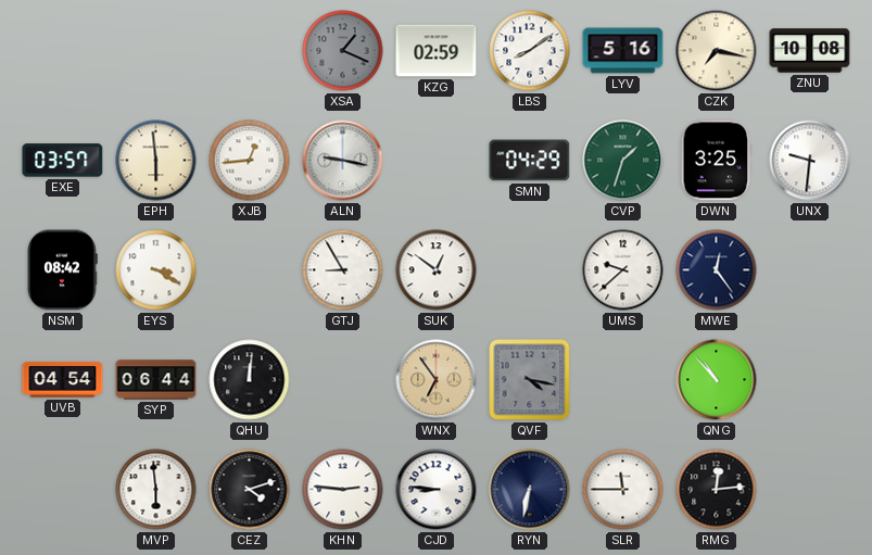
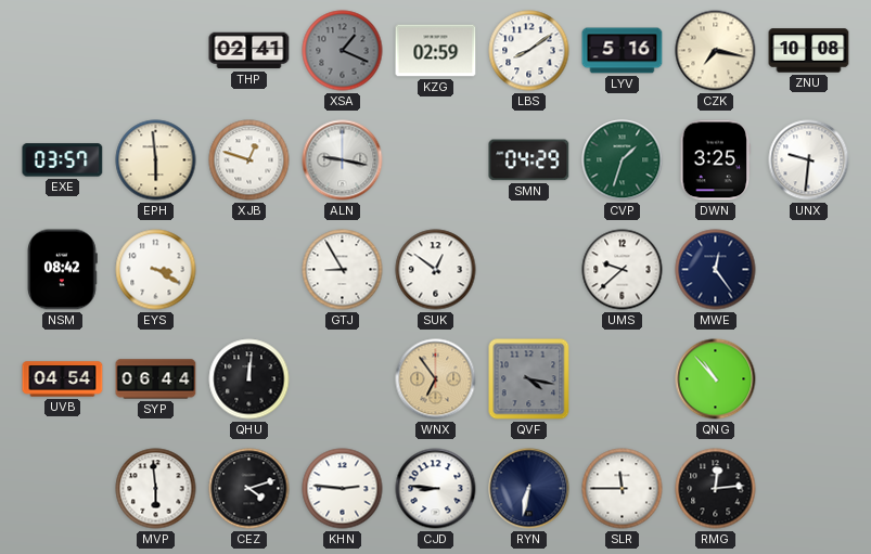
THP: none -> 02:41 (249, 51)
XJB: 12:44 -> 12:48 (249, 160)
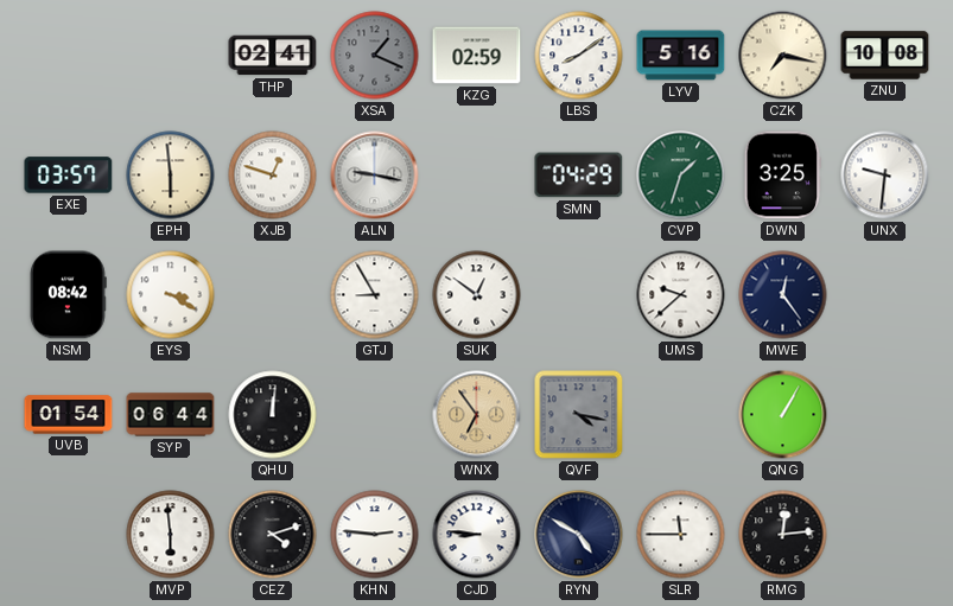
UVB: 04:54 -> 01:54 (69, 415)
QNG: 10:53 -> 1:05 (783, 415)
RYN: 6:32 -> 4:50 (579, 535)
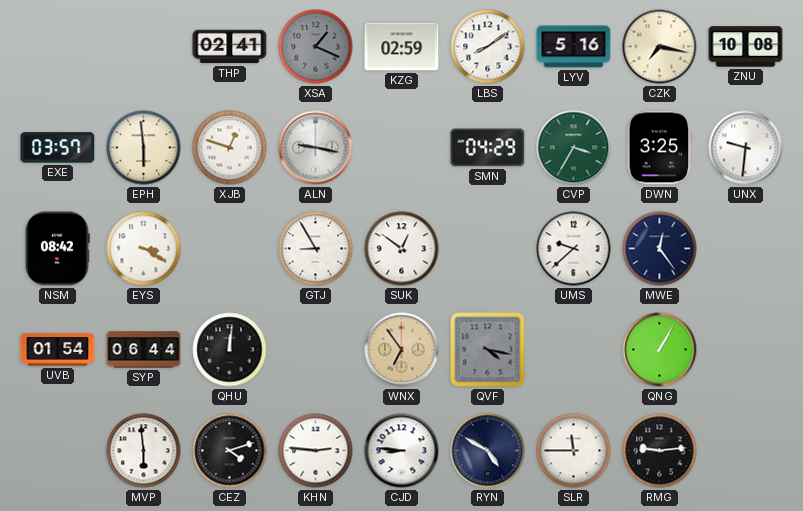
CVP: 1:33 -> 3:35 (574, 148)
RMG: 12:14 -> 9:14 (660, 451)
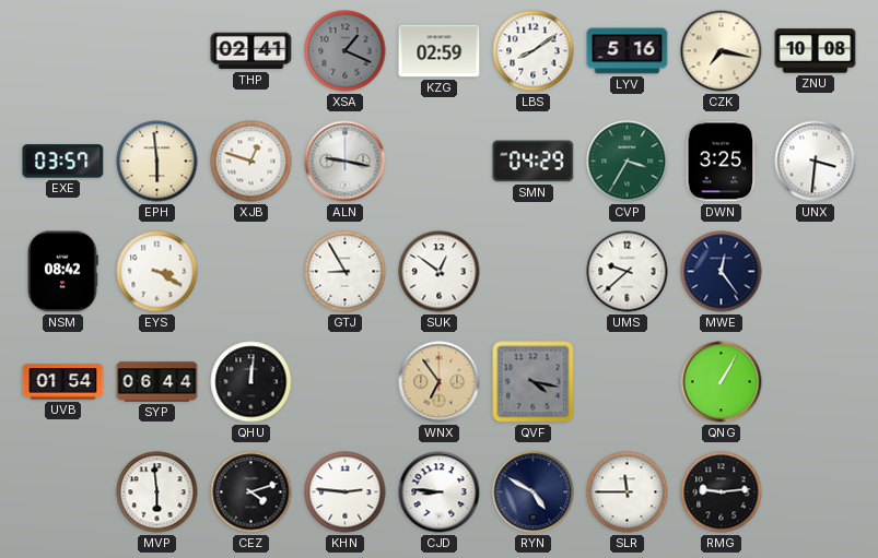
UNX: 9:31 -> 3:31 (816, 162)
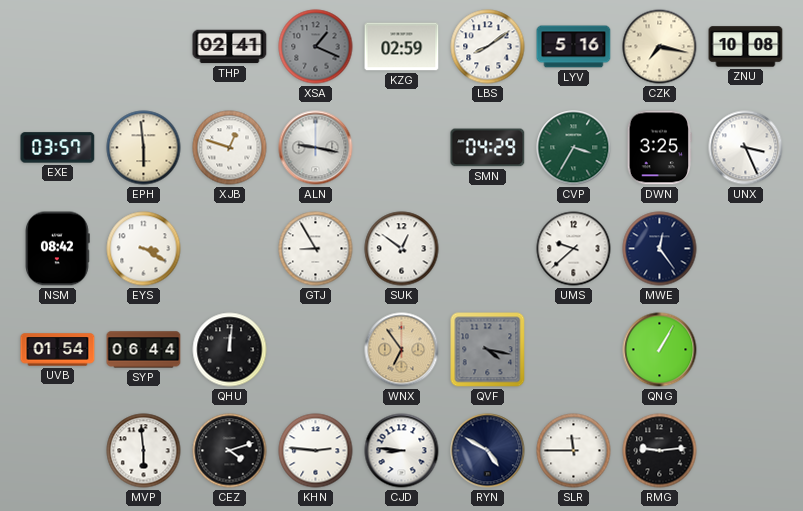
UNX: 3:31 -> 3:26 (746, 148)
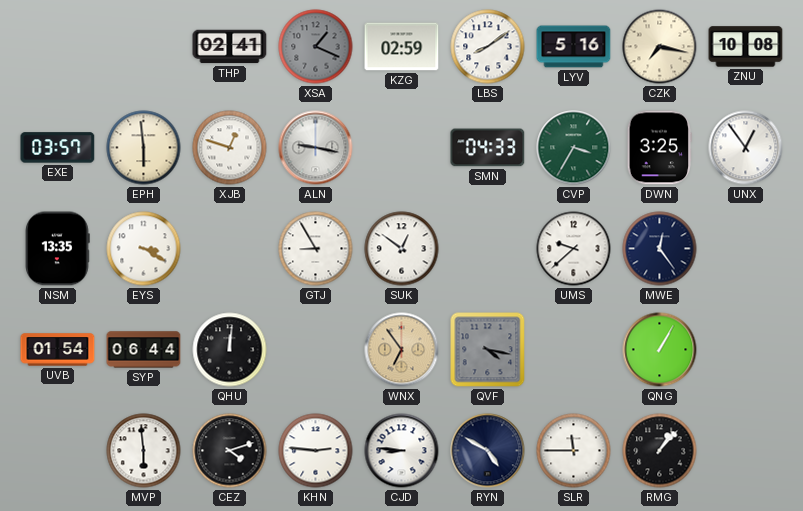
SMN: 04:29 -> 04:33 (488, 148)
UNX: 3:26 -> 12:54 (746, 148)
NSM: 08:42 -> 13:35 (58, 249)
RMG: 9:14 -> 1:07 (660, 451)
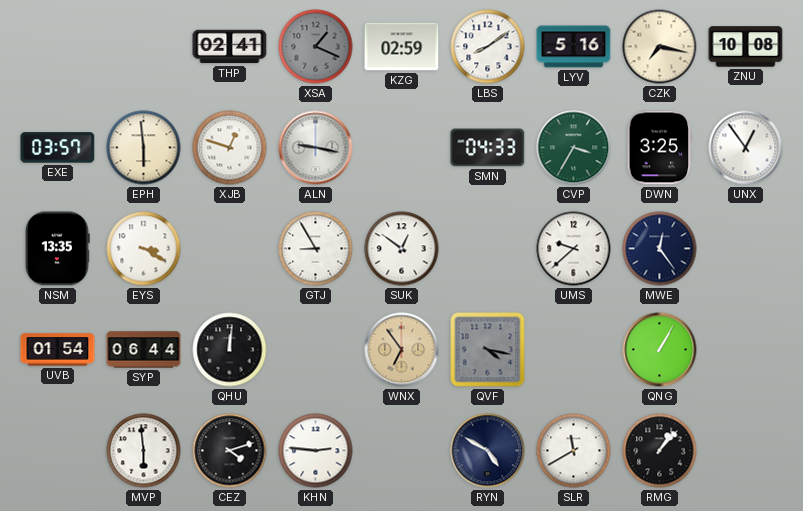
CJD: 8:46 -> none (402, 451)
SLR: 11:45 -> 11:40 (574, 451)
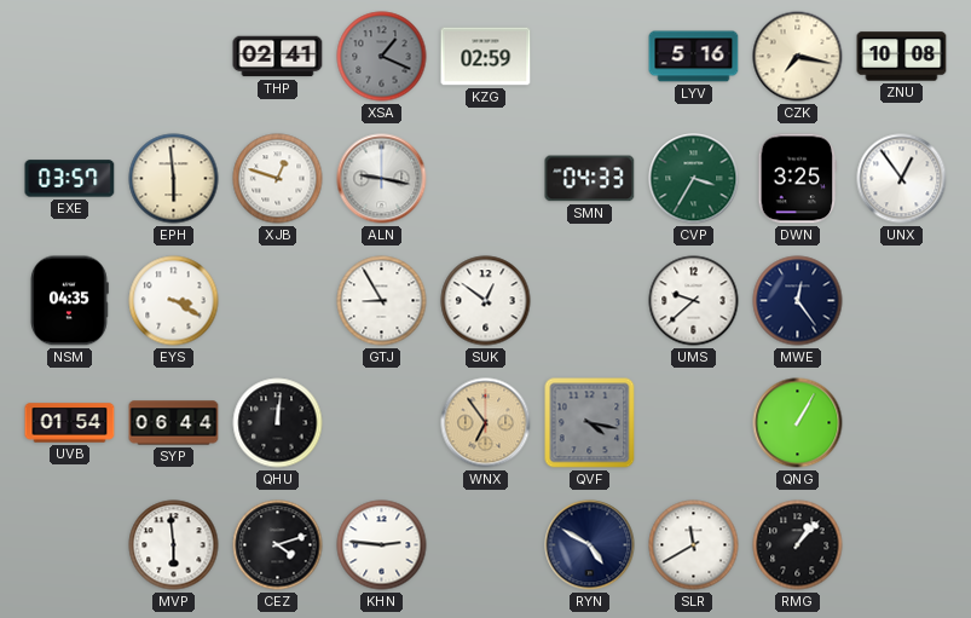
LBS: 8:09 -> none (488, 47)
NSM: 13:35 -> 04:35 (70, 301)
